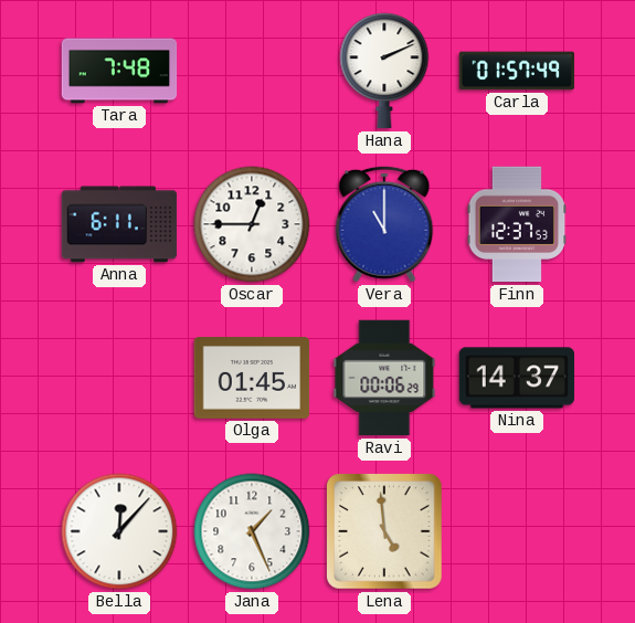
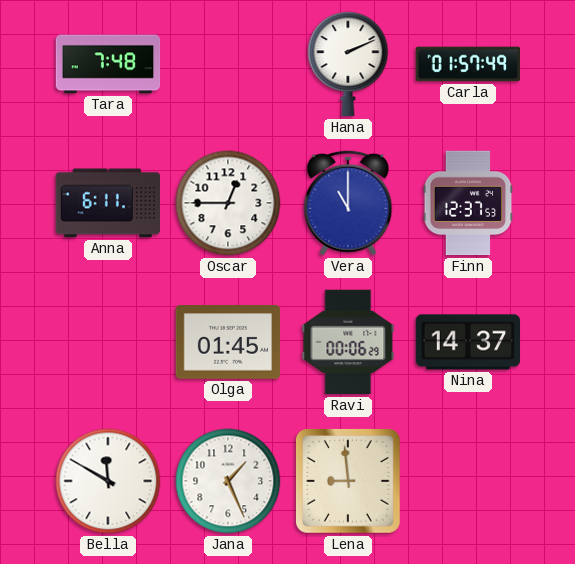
Bella: 12:07 -> 11:50 (108, 481)
Lena: 4:59 -> 8:59 (349, 482)
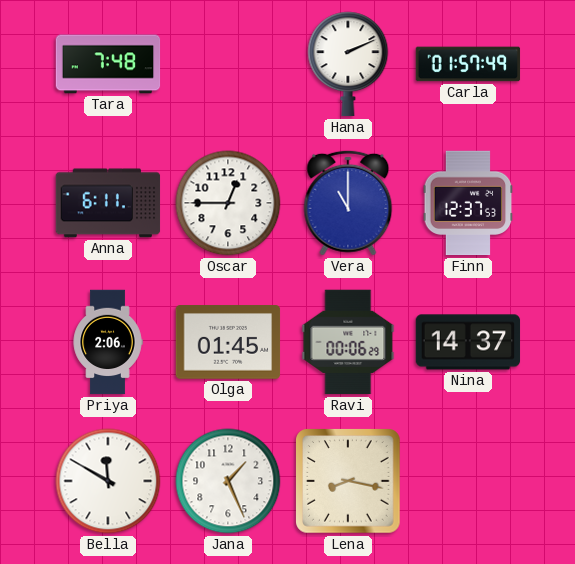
Priya: none -> 2:06 (108, 342)
Lena: 8:59 -> 8:17 (349, 482)
